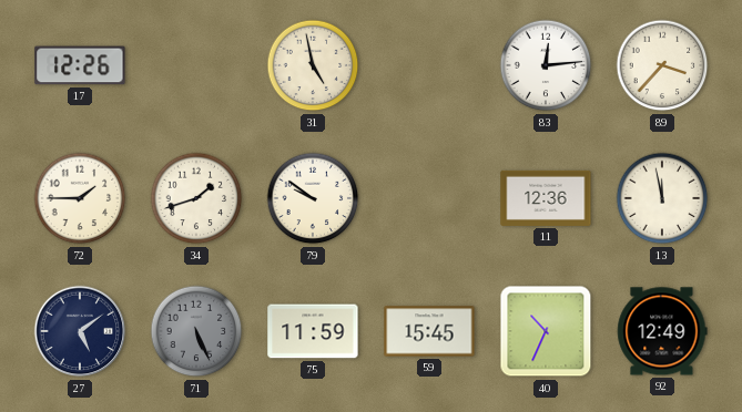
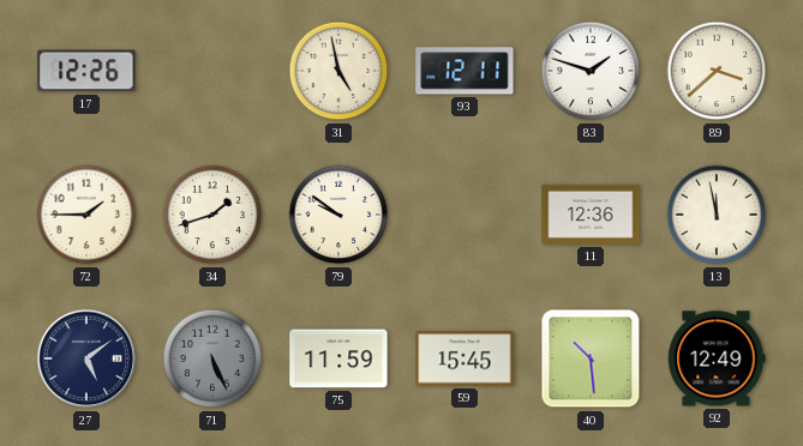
93: none -> 12:11 (465, 71)
83: 12:14 -> 1:48 (591, 71)
89: 3:37 -> 3:38 (717, 71)
40: 10:34 -> 10:29 (591, 358)
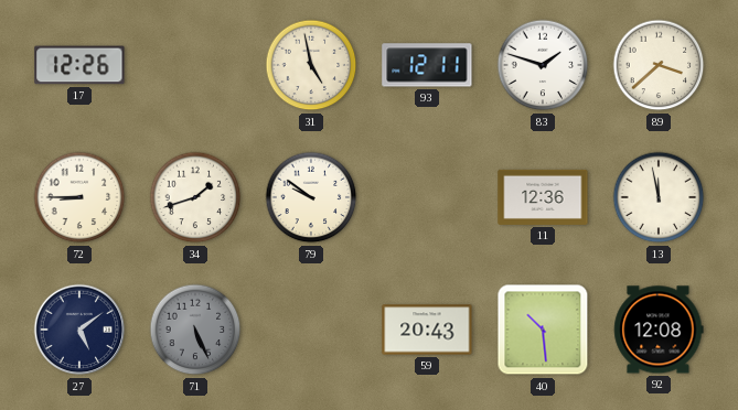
72: 1:45 -> 8:45 (79, 197)
75: 11:59 -> none (338, 358)
59: 15:45 -> 20:43 (427, 330)
92: 12:49 -> 12:08 (659, 330)
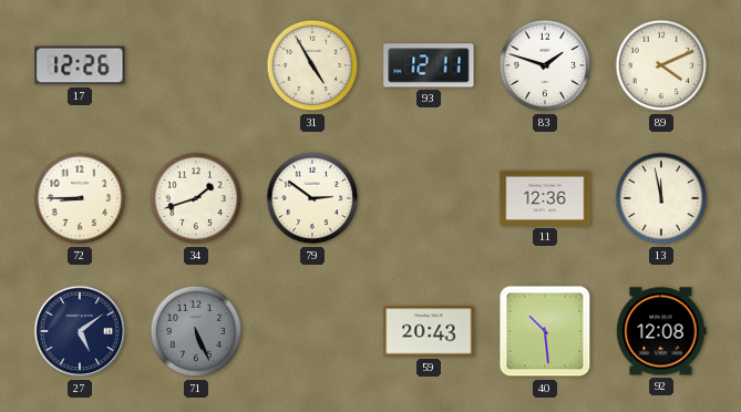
31: 4:58 -> 4:55 (312, 65)
89: 3:38 -> 4:11 (661, 65)
79: 9:51 -> 2:51 (312, 198)
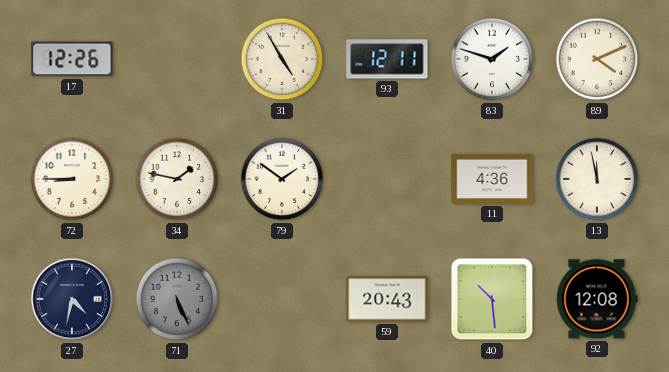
34: 1:42 -> 1:47 (177, 179)
79: 2:51 -> 1:51 (282, 179)
11: 12:36 -> 4:36 (492, 179)
27: 5:09 -> 4:32 (72, 299)
